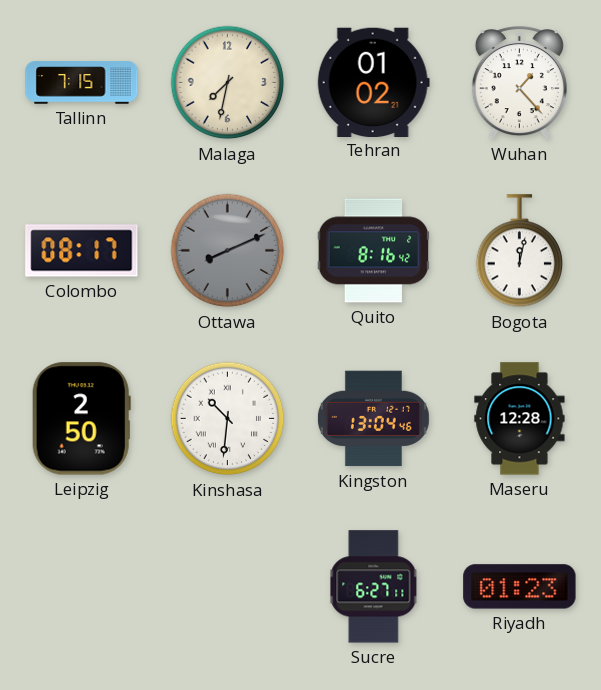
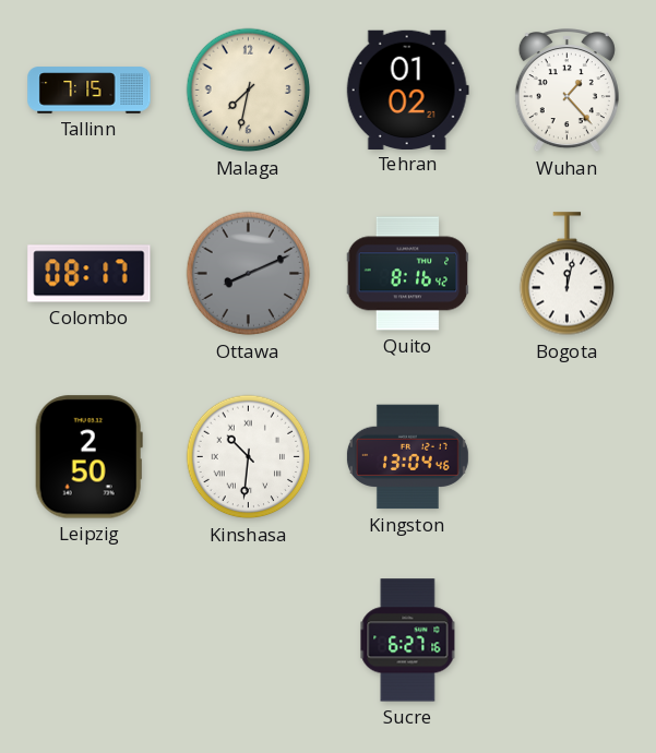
Maseru: 12:28 -> none (520, 419)
Sucre: 6:27:11 -> 6:27:16 (408, 641)
Riyadh: 01:23 -> none (520, 587)
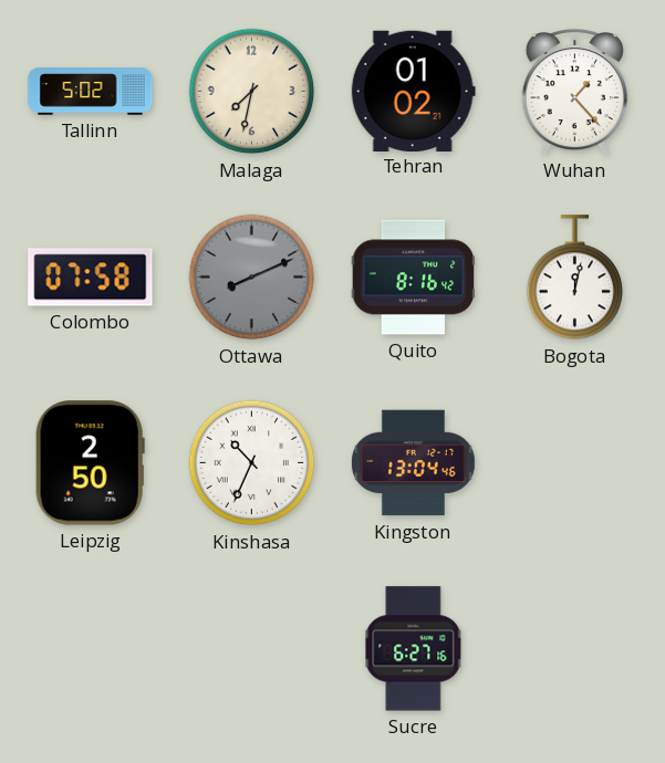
Tallinn: 7:15 -> 5:02 (91, 92)
Colombo: 08:17 -> 07:58 (91, 278)
Kinshasa: 10:31 -> 10:34 (252, 463)
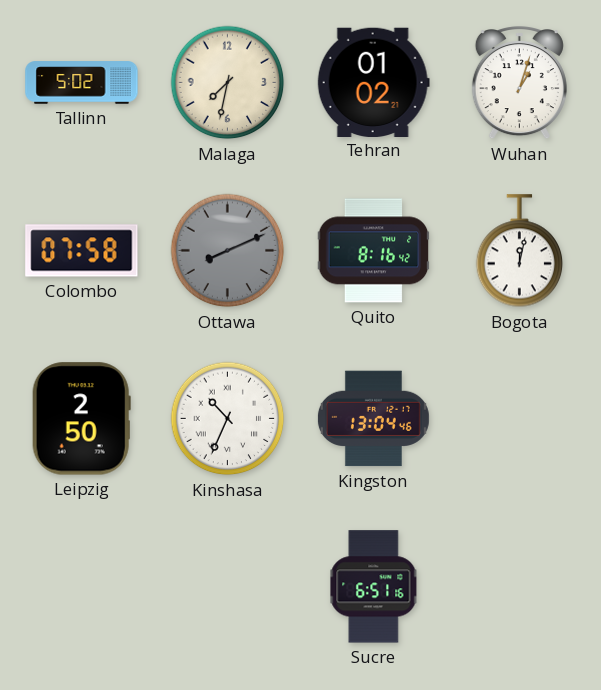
Wuhan: 1:23 -> 1:03 (519, 84)
Sucre: 6:27 -> 6:51 (374, 587)
